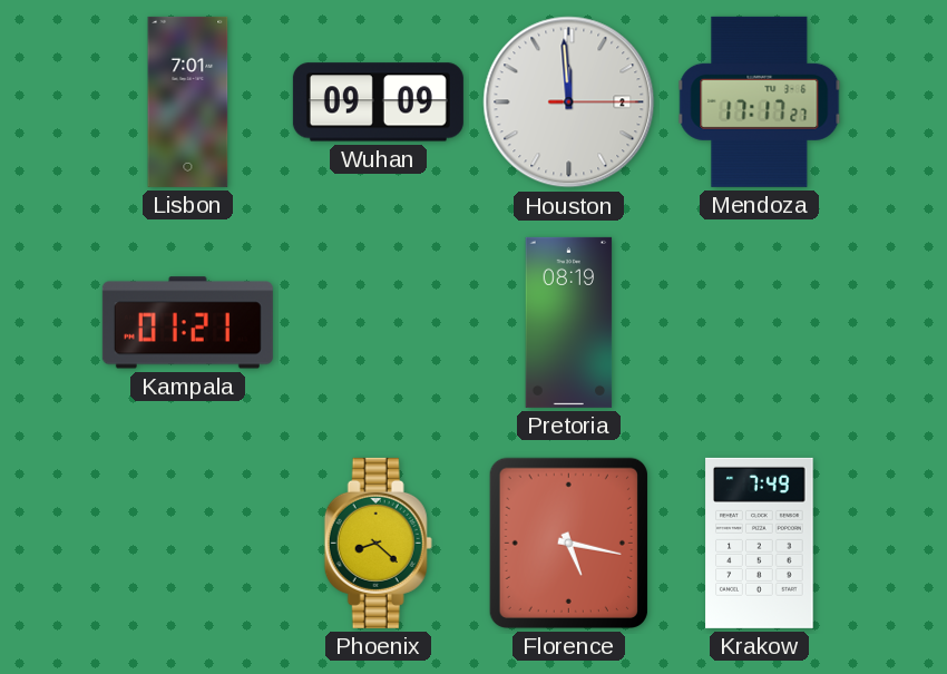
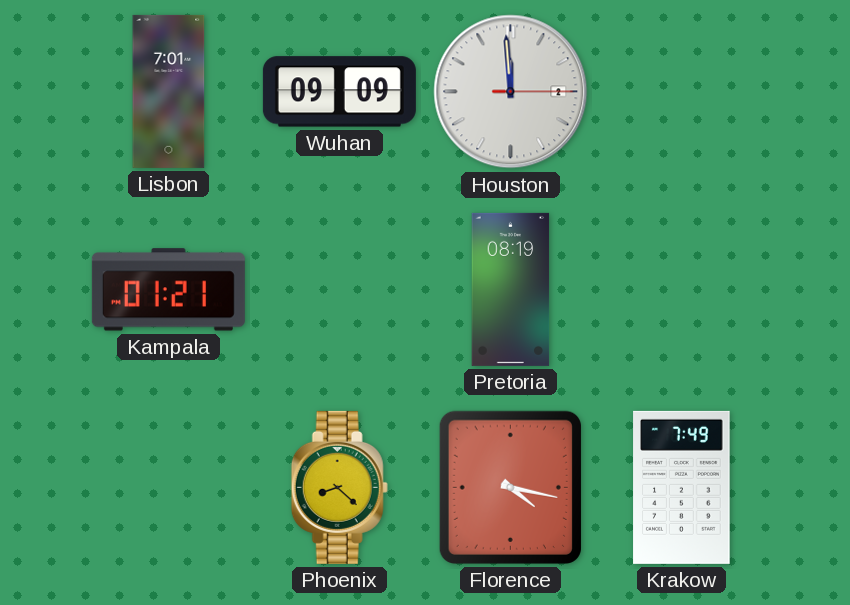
Mendoza: 17:17 -> none (760, 101)
Florence: 5:17 -> 4:17 (510, 487)
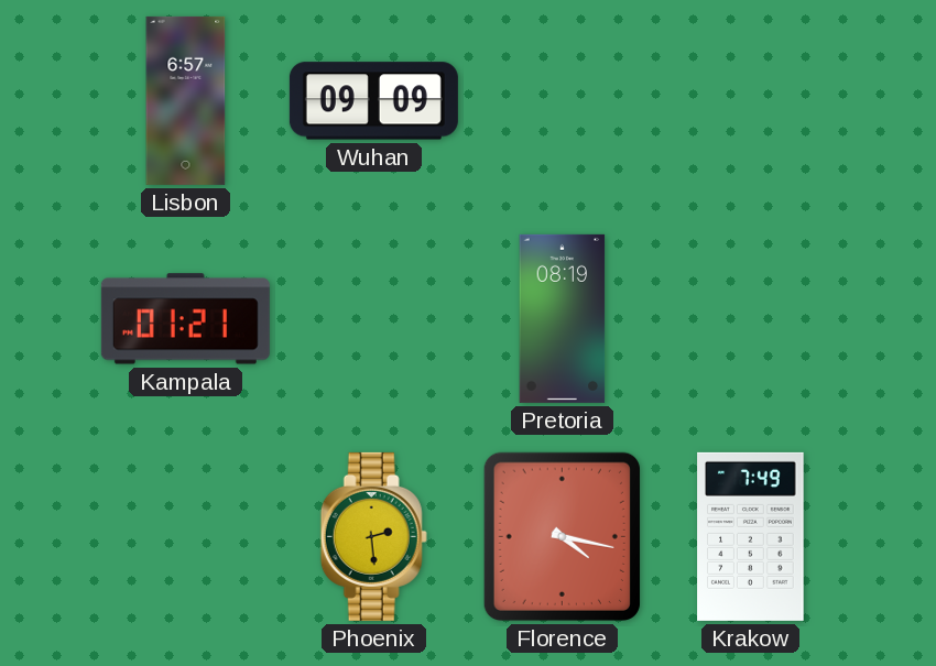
Lisbon: 7:01 -> 6:57 (186, 100)
Houston: 11:59 -> none (511, 92)
Phoenix: 8:22 -> 2:29 (373, 536)
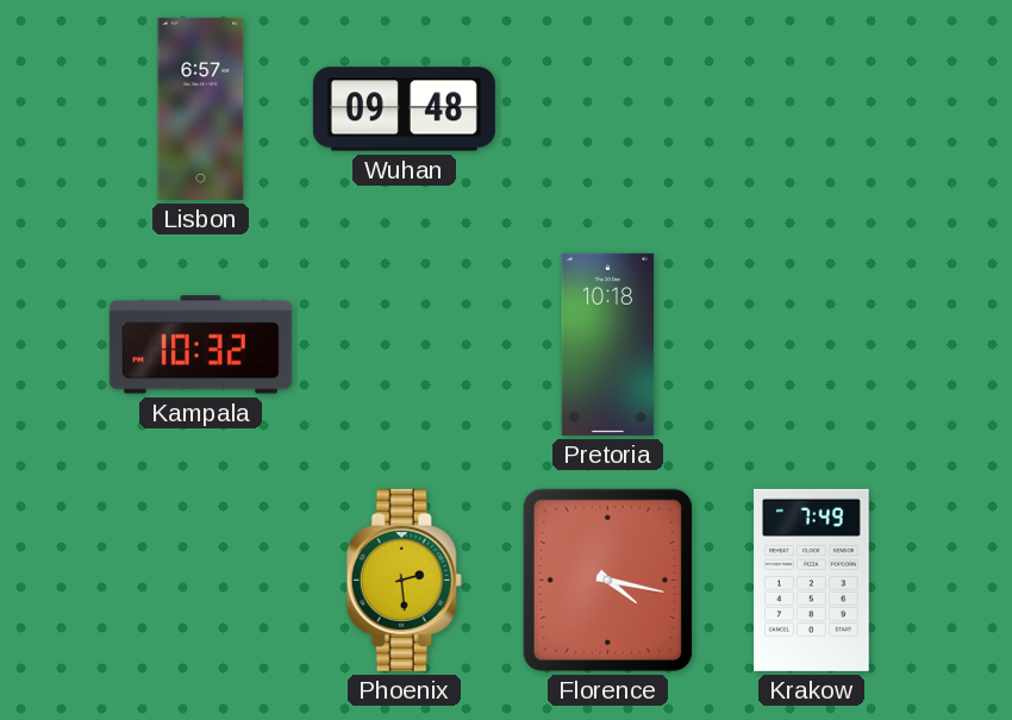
Wuhan: 09:09 -> 09:48 (404, 109)
Kampala: 01:21 -> 10:32 (200, 345)
Pretoria: 08:19 -> 10:18 (608, 344)
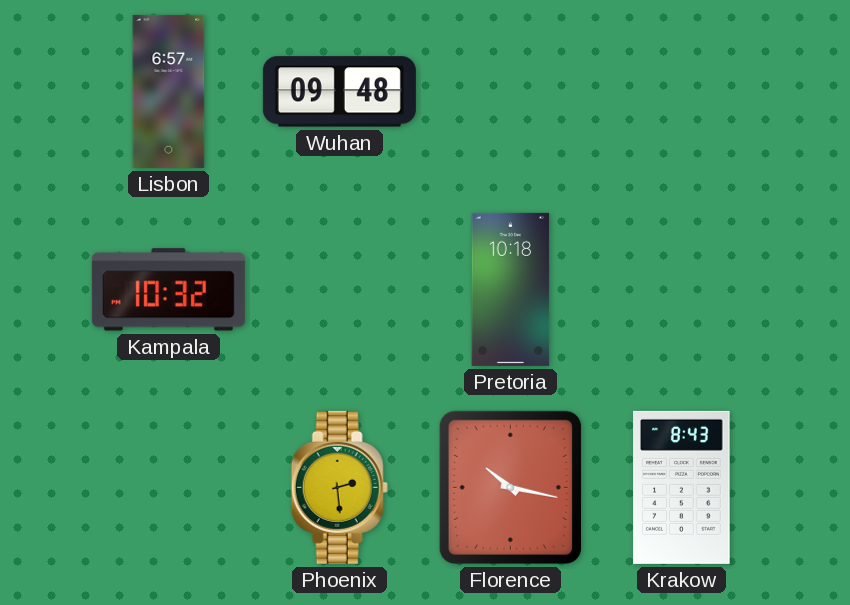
Florence: 4:17 -> 10:17 (510, 487)
Krakow: 7:49 -> 8:43 (682, 487)
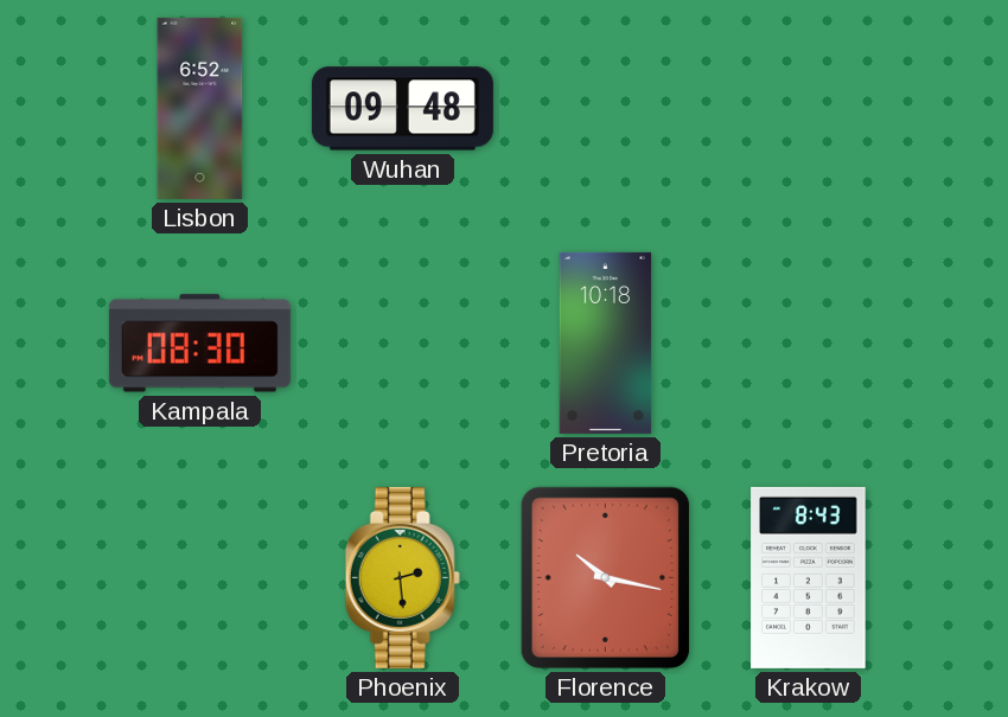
Lisbon: 6:57 -> 6:52 (200, 108)
Kampala: 10:32 -> 08:30 (199, 344)
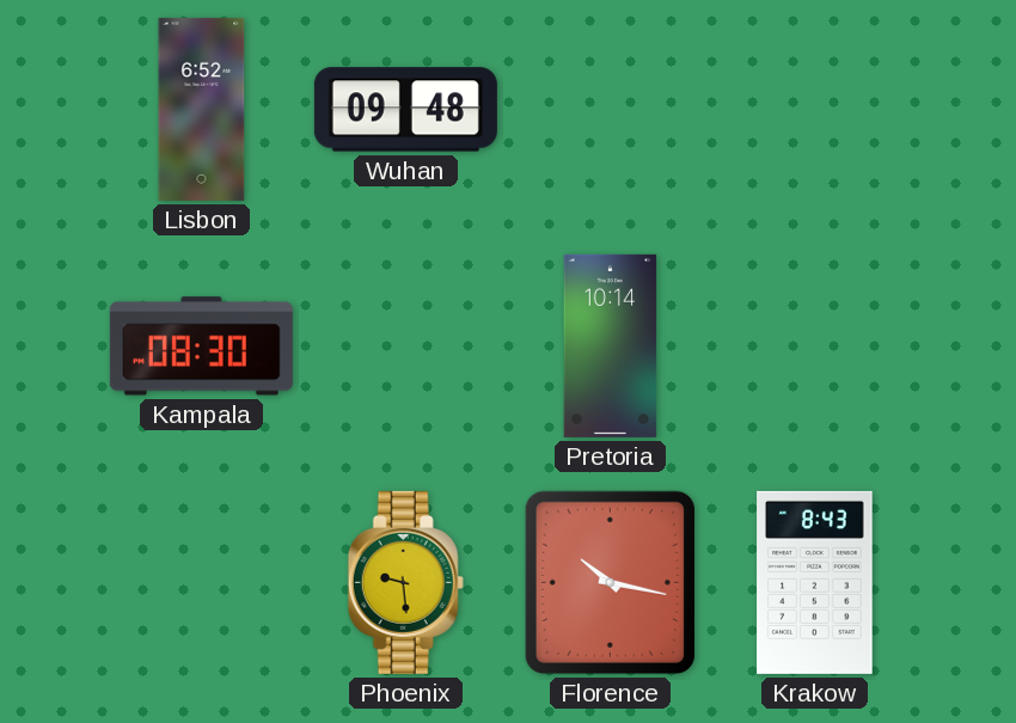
Pretoria: 10:18 -> 10:14 (611, 345)
Phoenix: 2:29 -> 9:29 (405, 582)
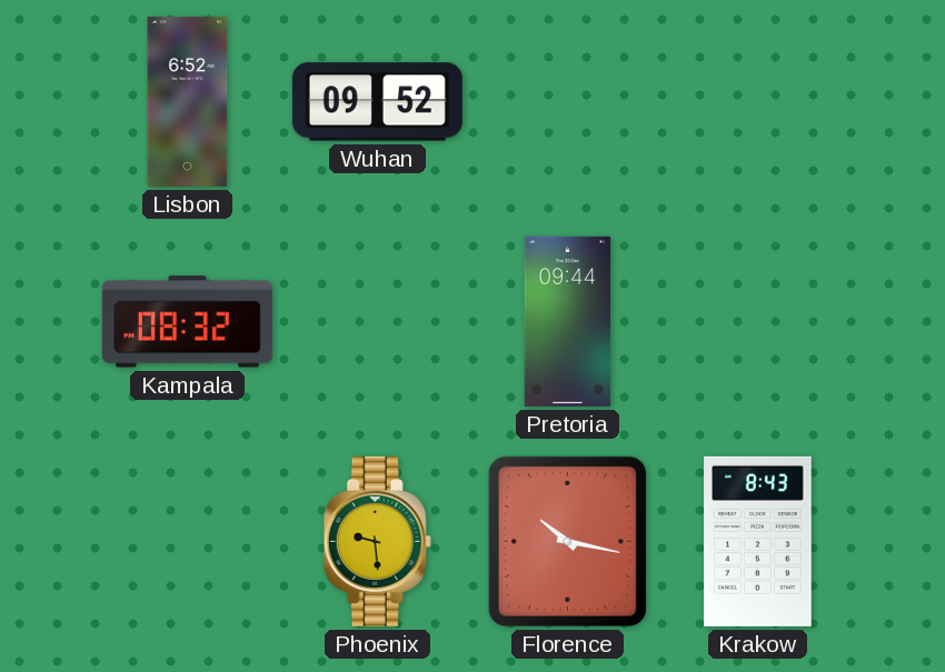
Wuhan: 09:48 -> 09:52 (377, 102)
Kampala: 08:30 -> 08:32 (187, 322)
Pretoria: 10:14 -> 09:44 (568, 321)
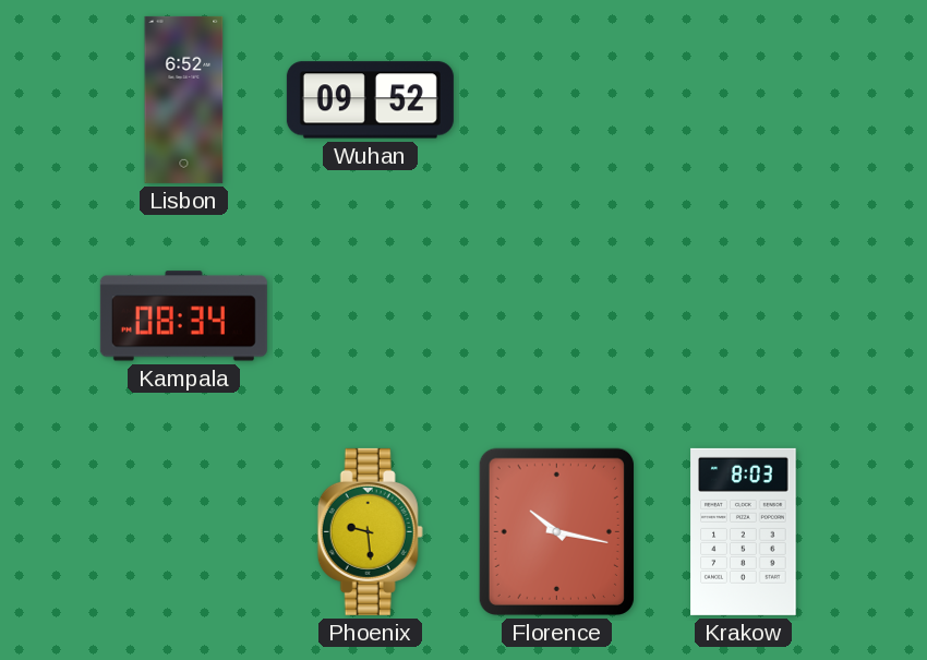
Kampala: 08:32 -> 08:34 (183, 316)
Pretoria: 09:44 -> none (568, 321)
Krakow: 8:43 -> 8:03 (744, 531)
